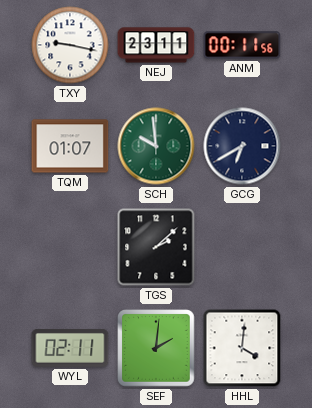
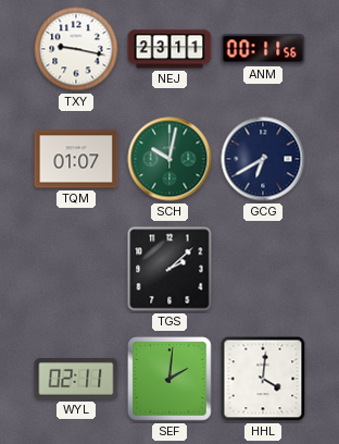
SCH: 9:59 -> 10:02 (169, 159)
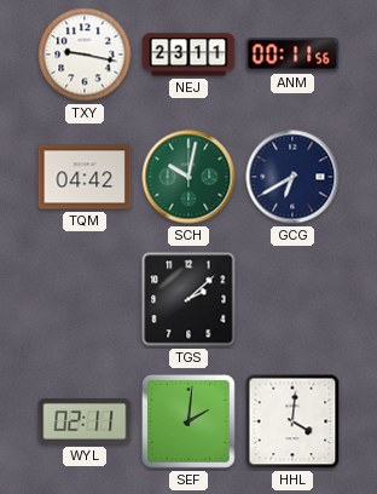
TQM: 01:07 -> 04:42 (85, 177)
